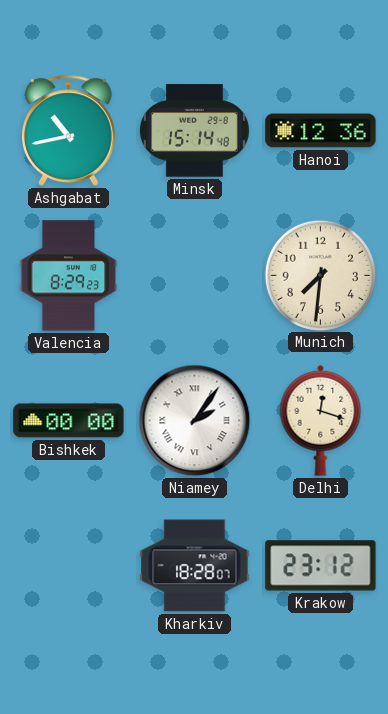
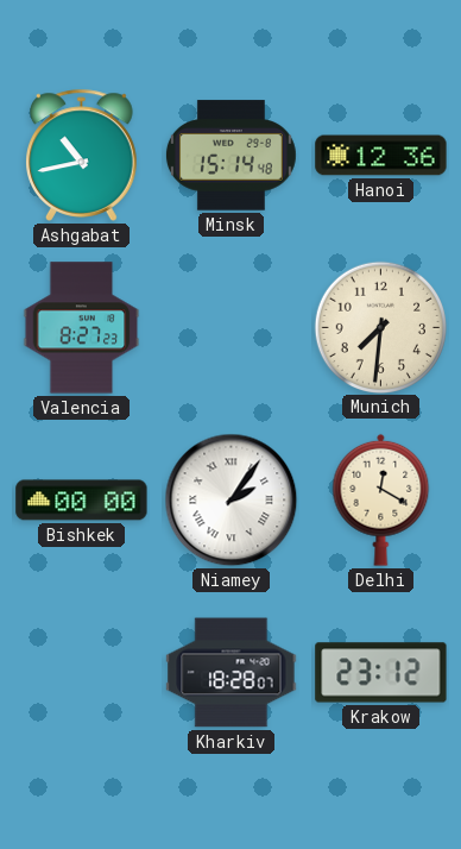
Valencia: 8:29 -> 8:27 (82, 328)
Delhi: 12:18 -> 12:20 (381, 499)
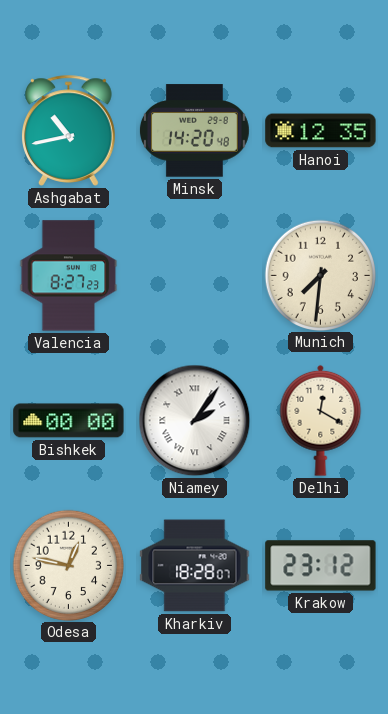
Minsk: 15:14 -> 14:20 (194, 131)
Hanoi: 12:36 -> 12:35 (321, 131)
Odesa: none -> 12:47 (68, 565)
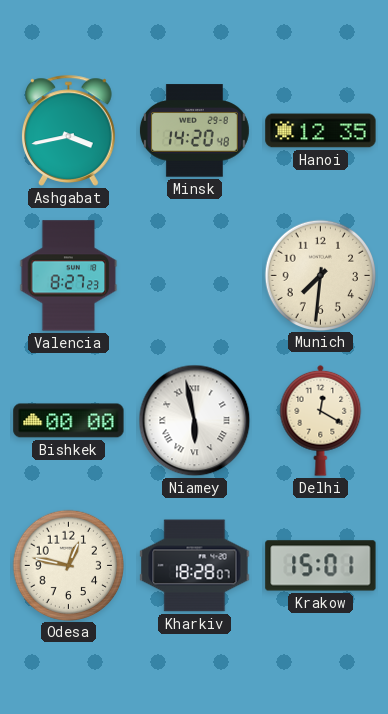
Ashgabat: 10:43 -> 3:43 (69, 130)
Niamey: 2:06 -> 5:58 (195, 421)
Krakow: 23:12 -> 15:01 (321, 566)
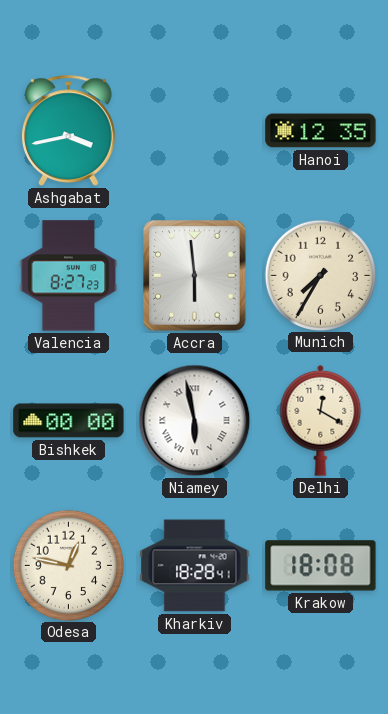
Minsk: 14:20 -> none (194, 131)
Accra: none -> 5:59 (195, 276)
Munich: 7:31 -> 7:35 (320, 275)
Kharkiv: 18:28:07 -> 18:28:41 (195, 566)
Krakow: 15:01 -> 18:08 (321, 566)
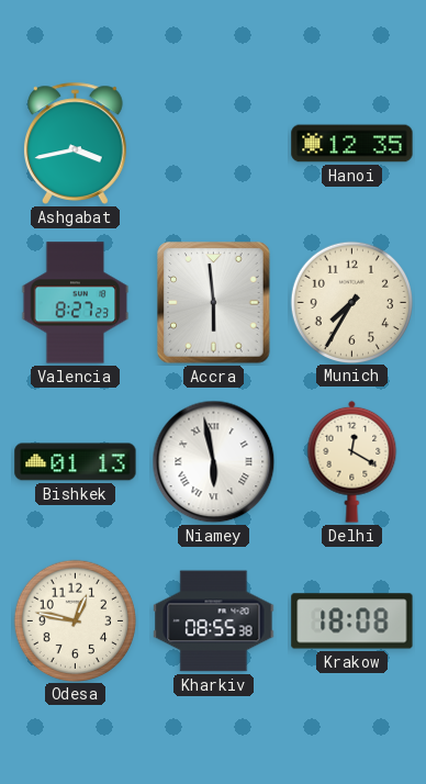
Bishkek: 00:00 -> 01:13 (76, 462)
Kharkiv: 18:28 -> 08:55 (214, 621)
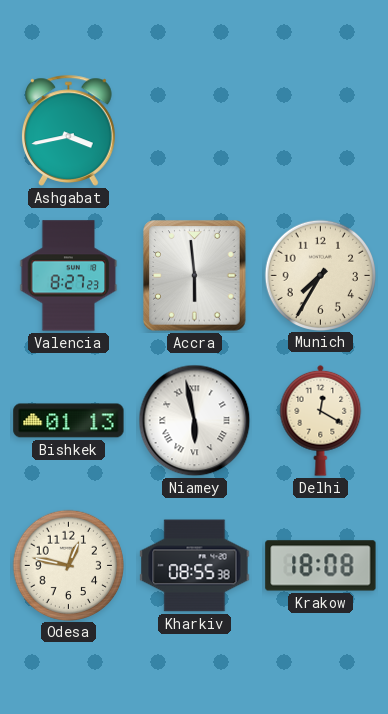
Hanoi: 12:35 -> none (352, 144)
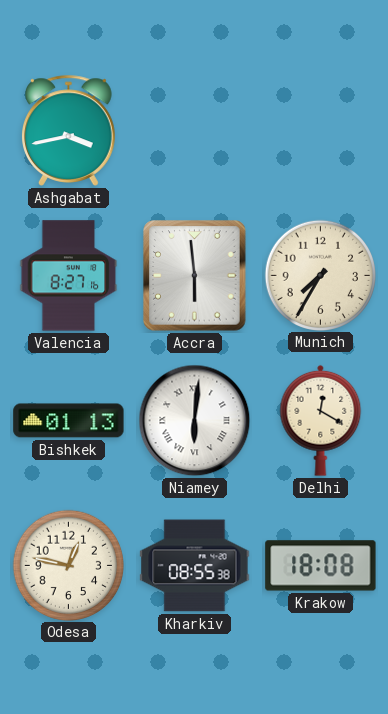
Valencia: 8:27:23 -> 8:27:16 (69, 276)
Niamey: 5:58 -> 6:01 (195, 421)
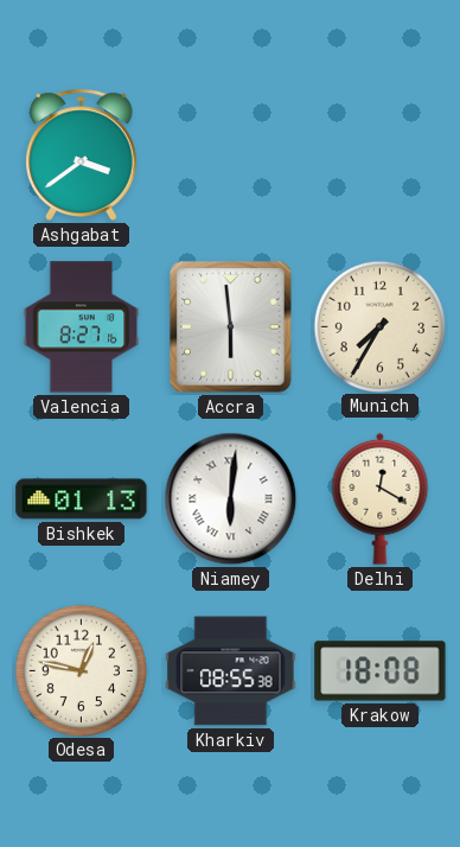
Ashgabat: 3:43 -> 3:39 (82, 154)
